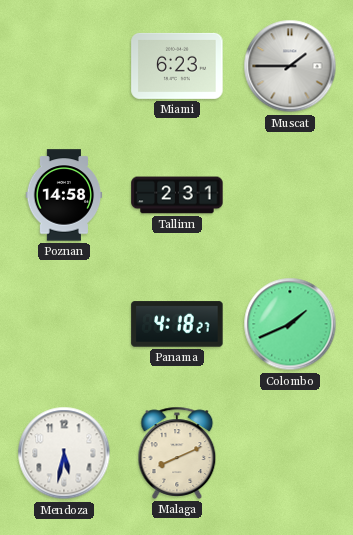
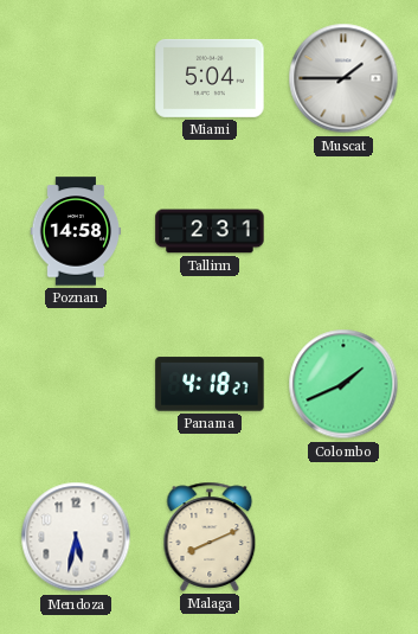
Miami: 6:23 -> 5:04 (210, 78)
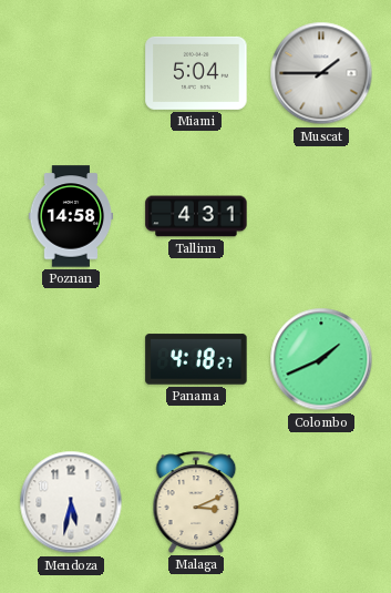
Tallinn: 2:31 -> 4:31 (196, 216)
Malaga: 8:11 -> 3:11 (196, 502)
